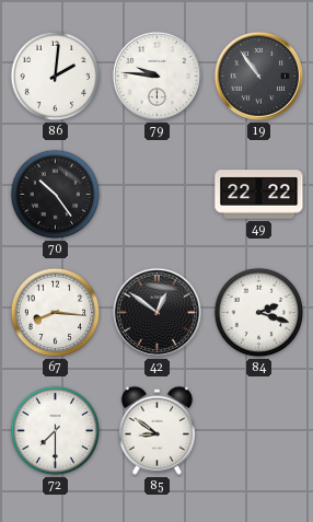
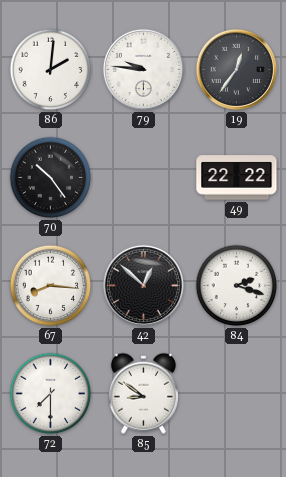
19: 10:54 -> 12:36 (236, 69)
42: 12:51 -> 12:52 (143, 285)
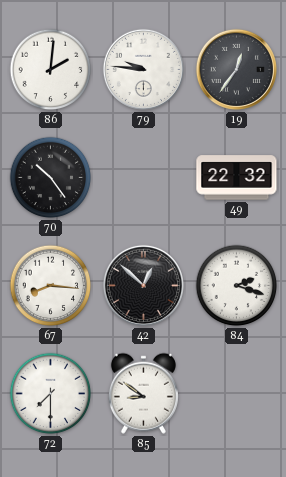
49: 22:22 -> 22:32 (237, 178)
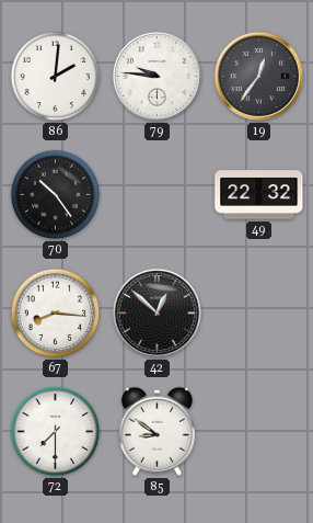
84: 2:18 -> none (237, 286)
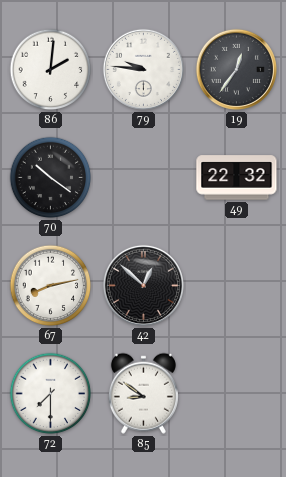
70: 10:24 -> 10:21 (51, 178)
67: 8:16 -> 8:13 (51, 286)
